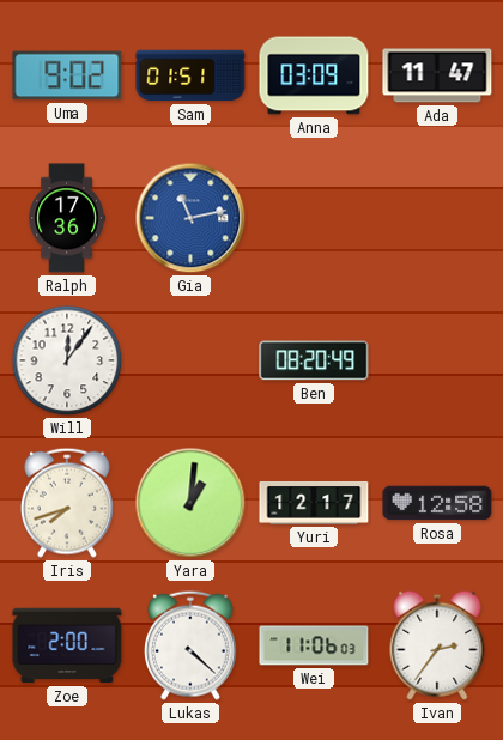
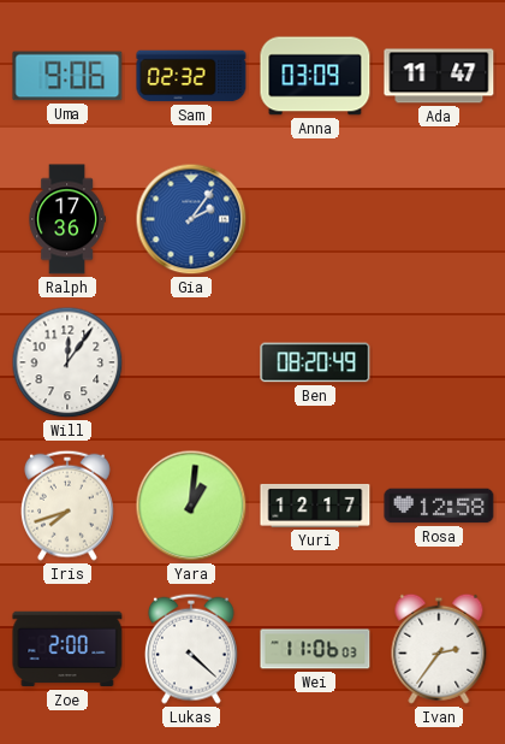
Uma: 9:02 -> 9:06 (67, 76)
Sam: 01:51 -> 02:32 (191, 76)
Gia: 11:13 -> 2:06 (191, 219)
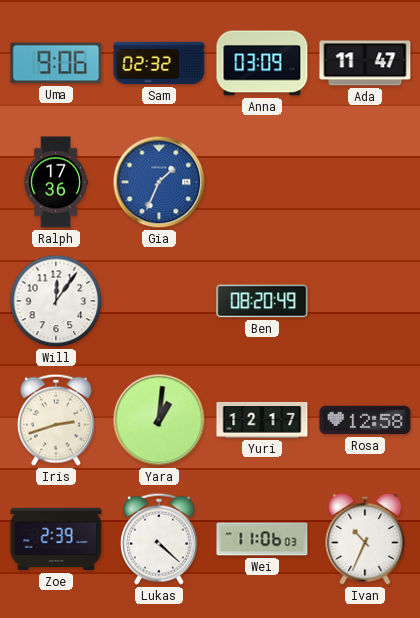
Gia: 2:06 -> 1:34 (159, 182)
Iris: 7:42 -> 2:42 (56, 420)
Zoe: 2:00 -> 2:39 (56, 539)
Ivan: 2:36 -> 10:34 (365, 539)
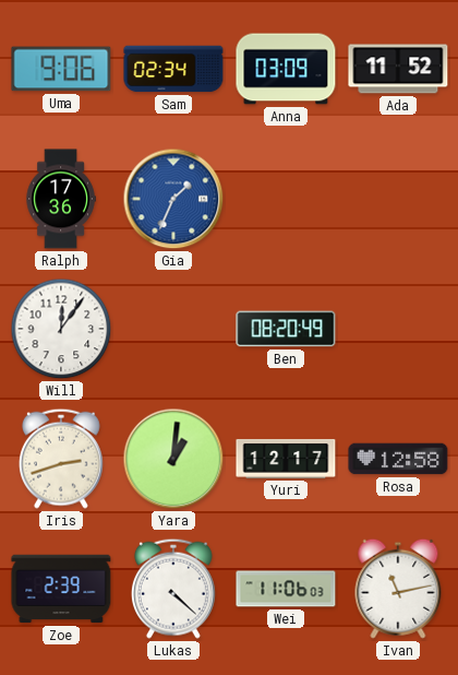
Sam: 02:32 -> 02:34 (173, 69)
Ada: 11:47 -> 11:52 (398, 69)
Ivan: 10:34 -> 11:13 (398, 589)
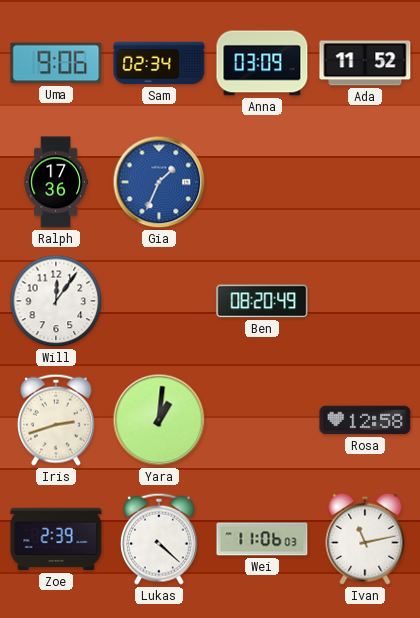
Yuri: 12:17 -> none (286, 459)
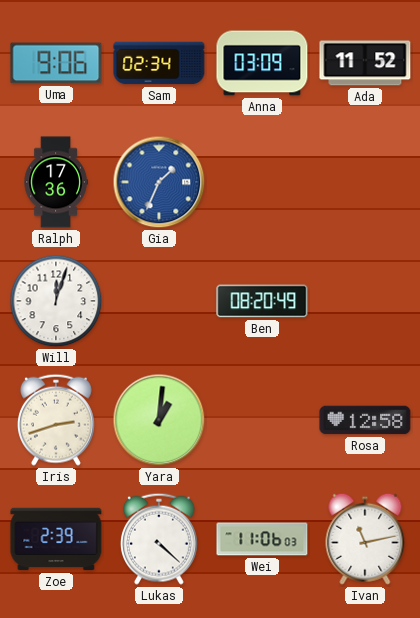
Will: 12:06 -> 12:03 (56, 301)
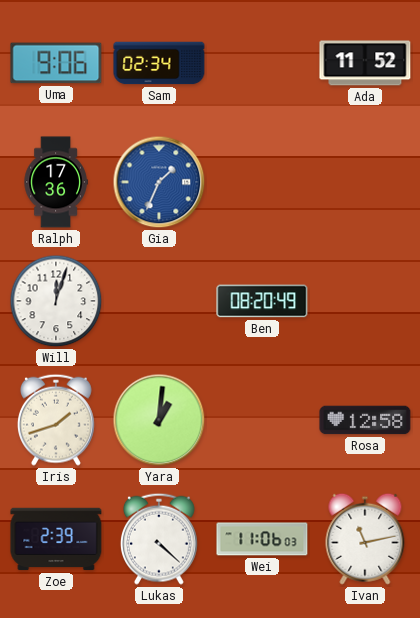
Anna: 03:09 -> none (262, 63)
Iris: 2:42 -> 1:42 (56, 420)
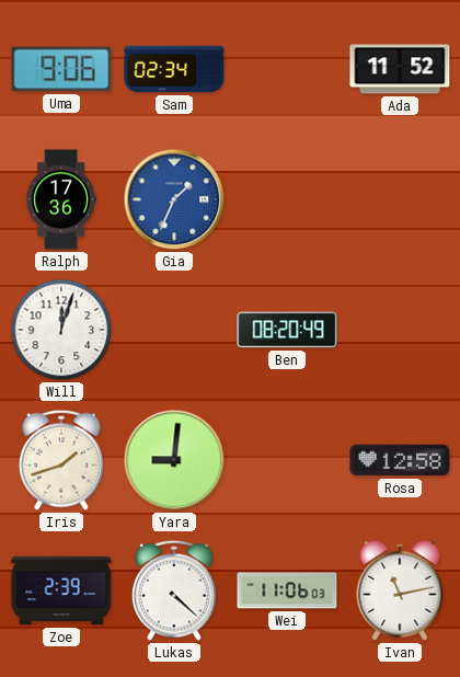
Yara: 1:01 -> 9:01 (174, 460)
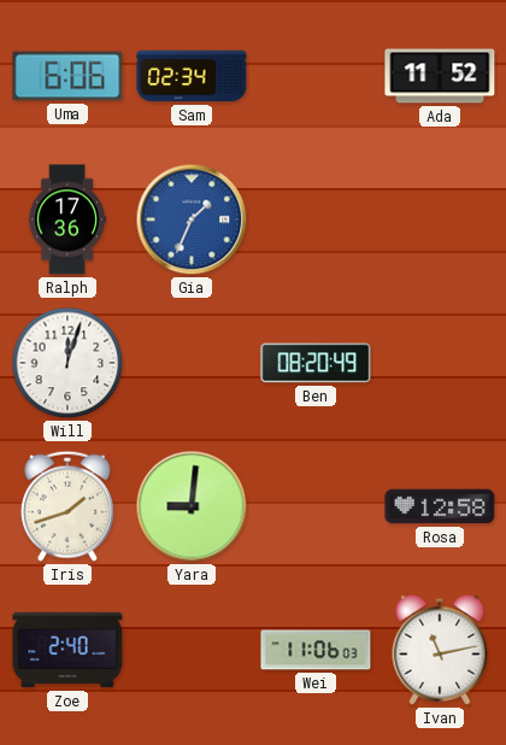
Uma: 9:06 -> 6:06 (67, 76)
Zoe: 2:39 -> 2:40 (67, 650)
Lukas: 4:22 -> none (174, 590)
